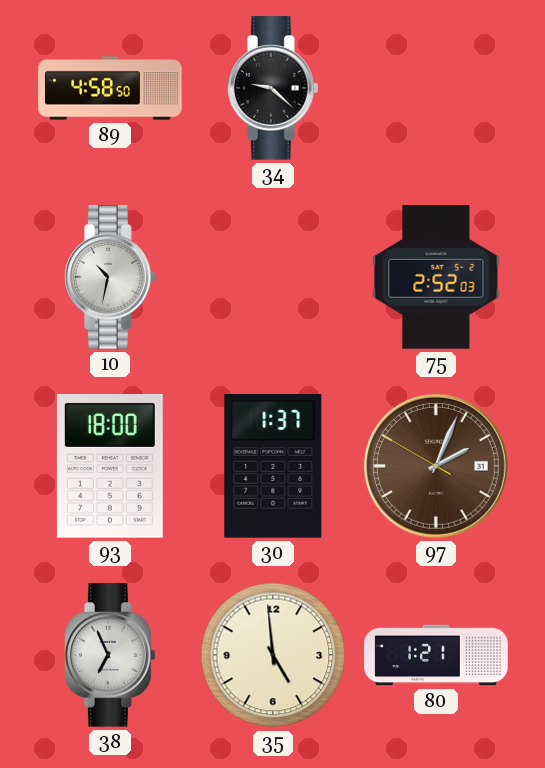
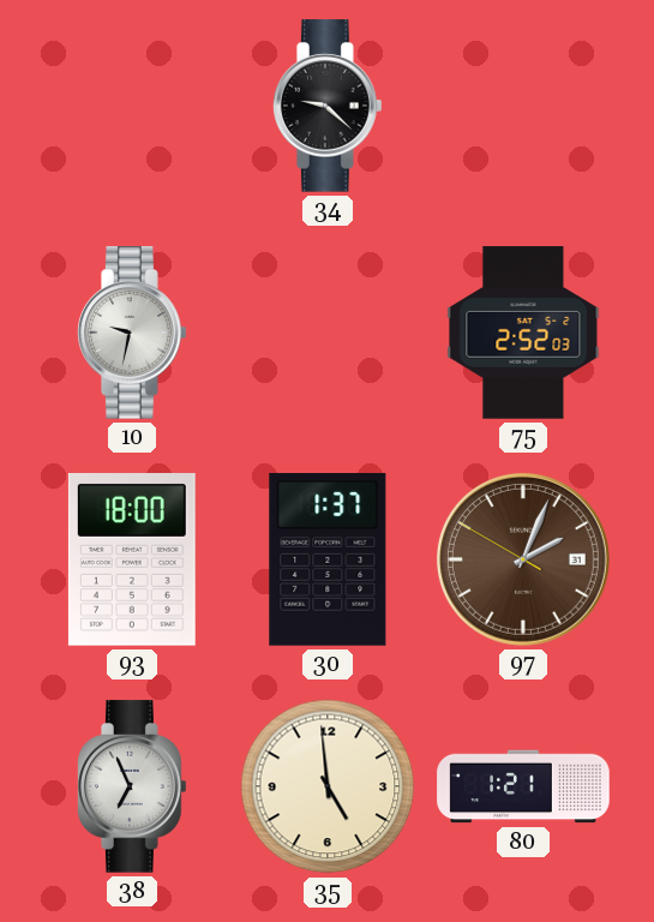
89: 4:58 -> none (110, 88)
10: 10:32 -> 9:32 (133, 333)
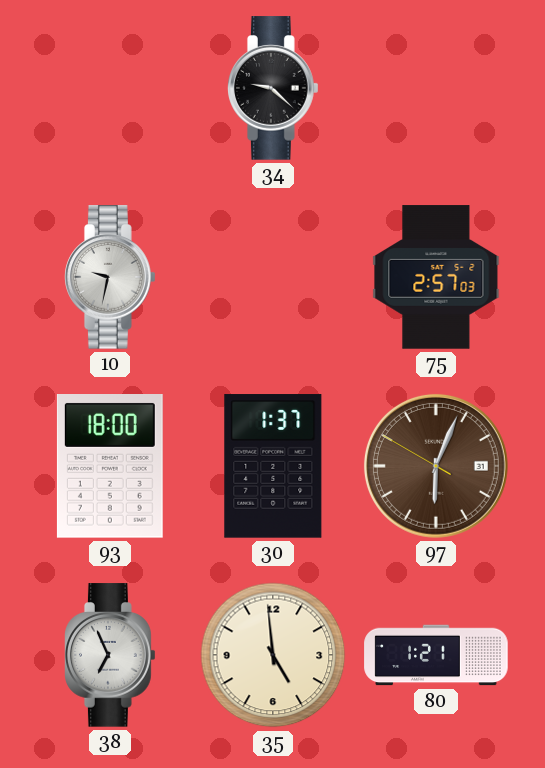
75: 2:52 -> 2:57 (436, 277)
97: 2:03 -> 6:03 (436, 466)
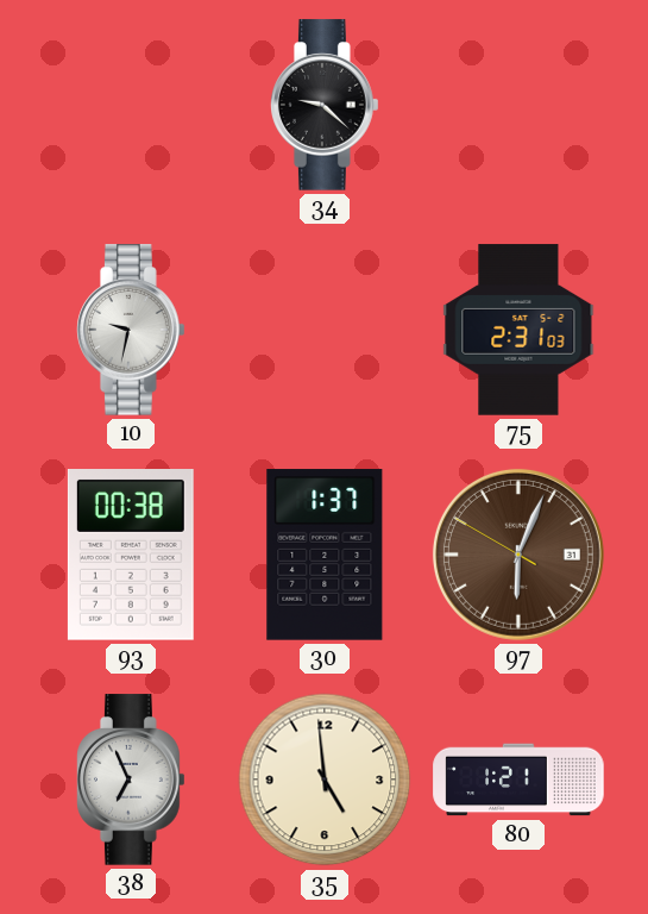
75: 2:57 -> 2:31 (518, 330)
93: 18:00 -> 00:38 (131, 556)
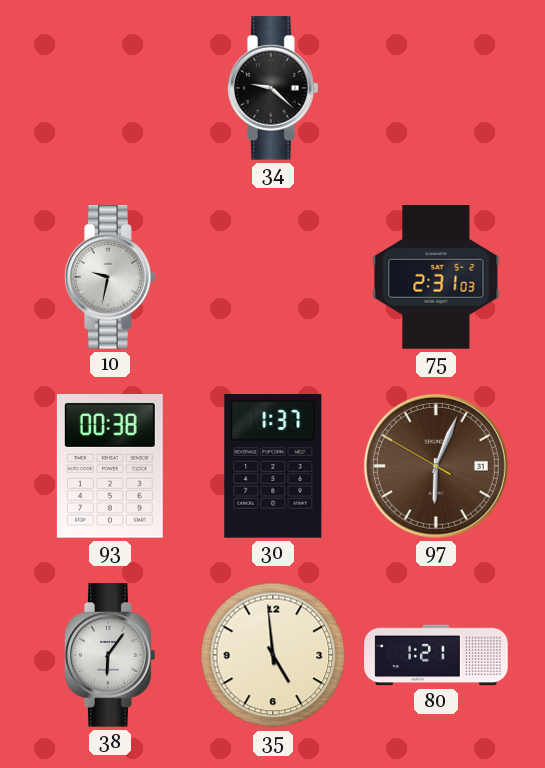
38: 6:56 -> 6:06 (111, 655)
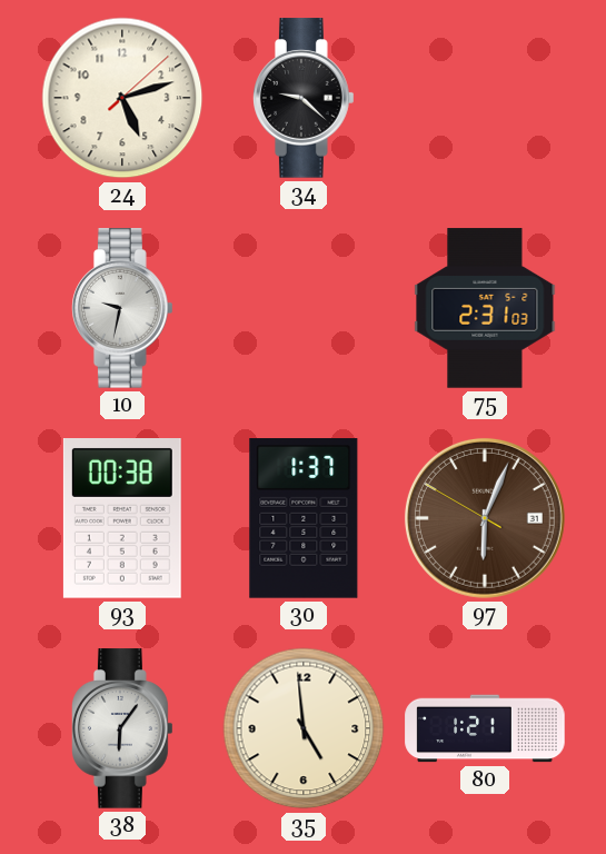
24: none -> 5:12 (122, 98)
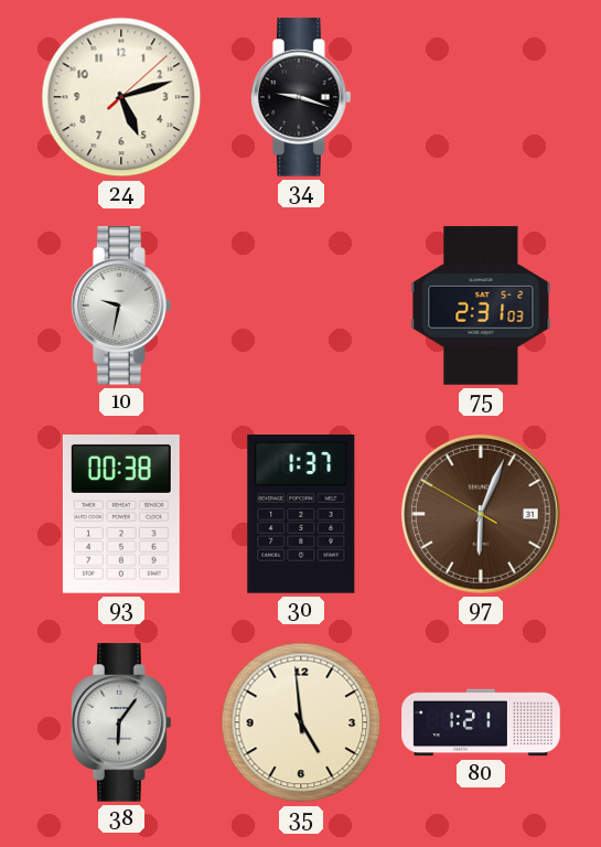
34: 9:22 -> 9:18 (302, 97)
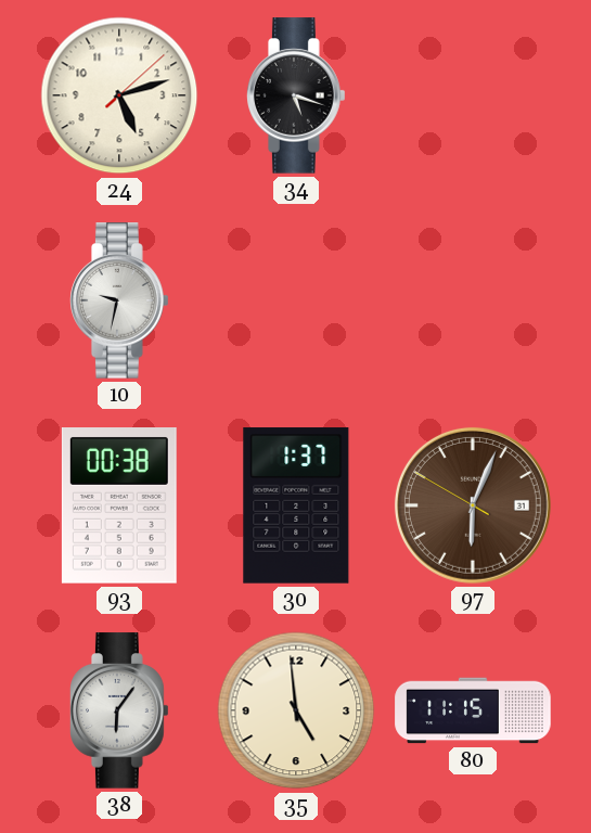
34: 9:18 -> 5:18 (297, 95)
75: 2:31 -> none (481, 305)
80: 1:21 -> 11:15 (473, 710)
